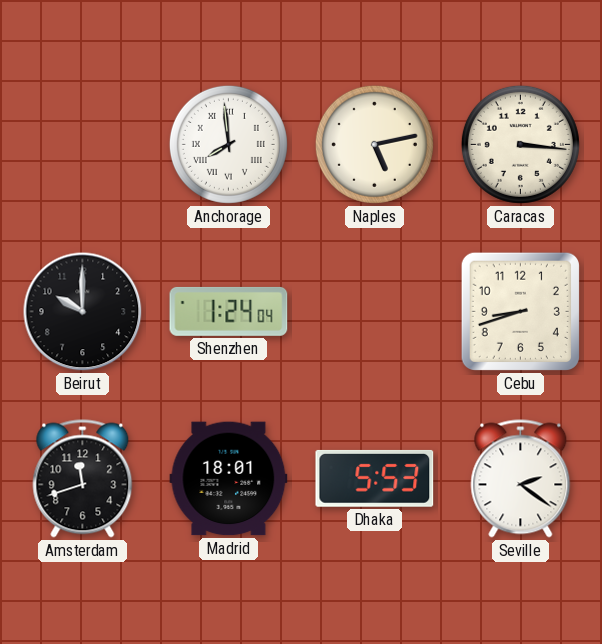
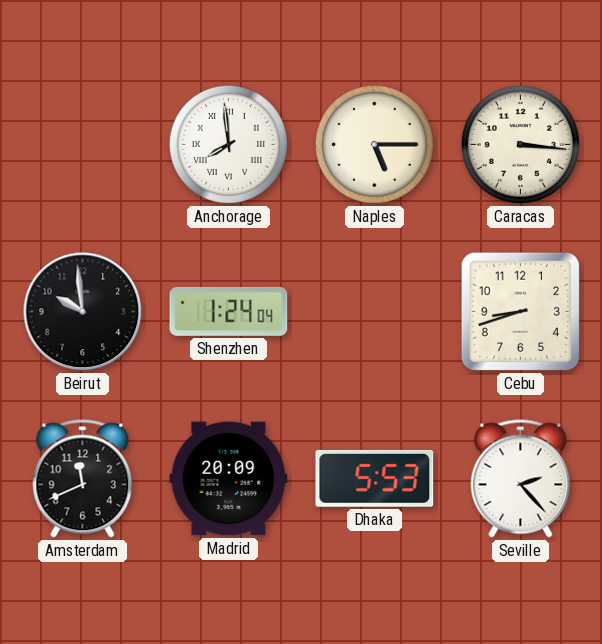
Naples: 5:13 -> 5:15 (374, 144)
Beirut: 10:00 -> 9:59 (83, 312)
Amsterdam: 11:42 -> 11:41 (83, 479)
Madrid: 18:01 -> 20:09 (229, 479)
Seville: 2:21 -> 2:23 (521, 479)
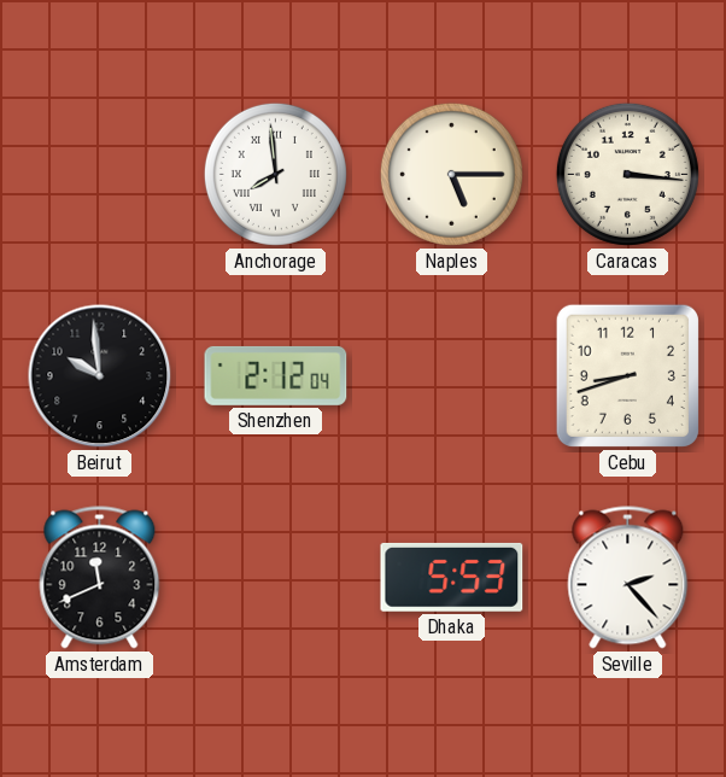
Shenzhen: 1:24 -> 2:12 (276, 375)
Madrid: 20:09 -> none (229, 479)
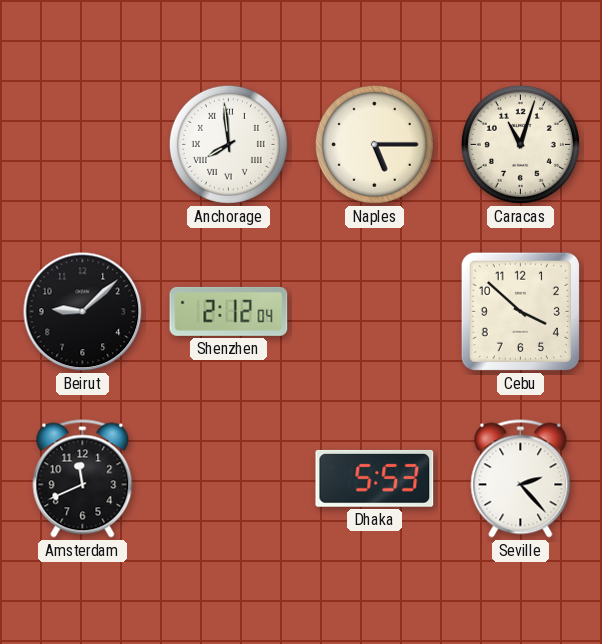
Caracas: 3:16 -> 11:03 (520, 144)
Beirut: 9:59 -> 9:08 (83, 312)
Cebu: 8:42 -> 3:52 (520, 311)
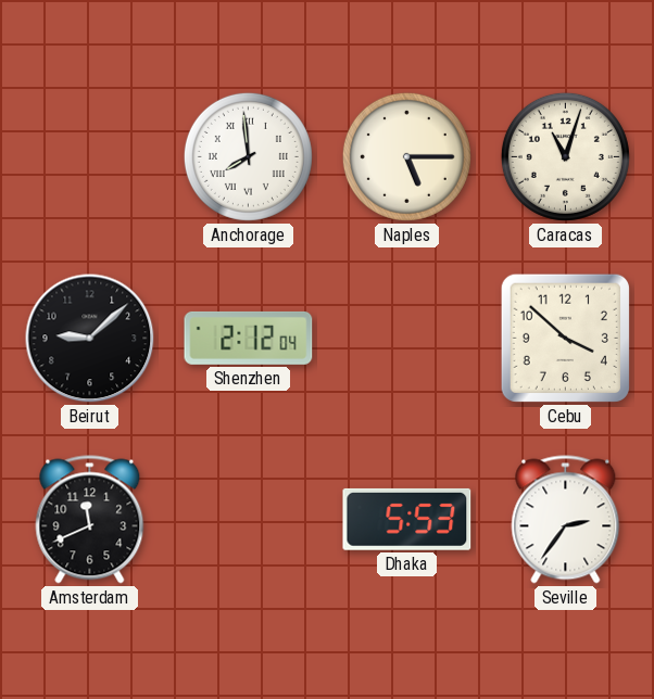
Seville: 2:23 -> 2:36 (566, 520)
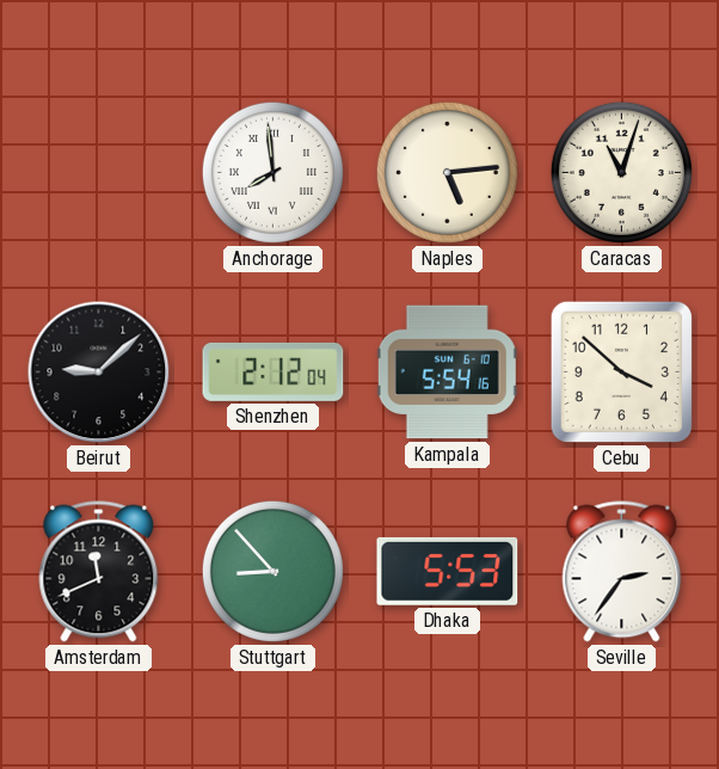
Naples: 5:15 -> 5:14 (447, 172)
Kampala: none -> 5:54 (447, 373)
Stuttgart: none -> 8:53 (272, 571)
